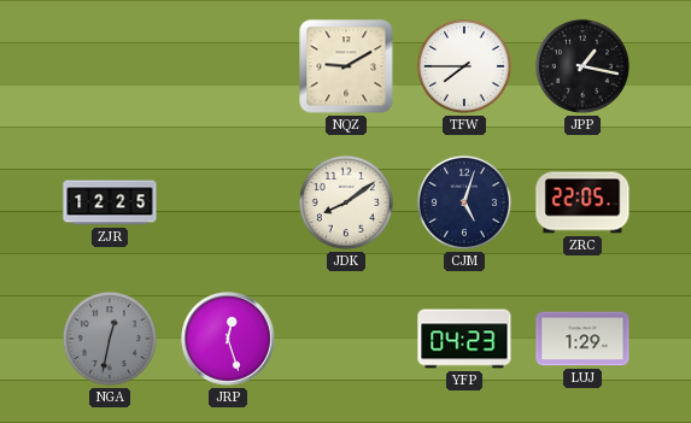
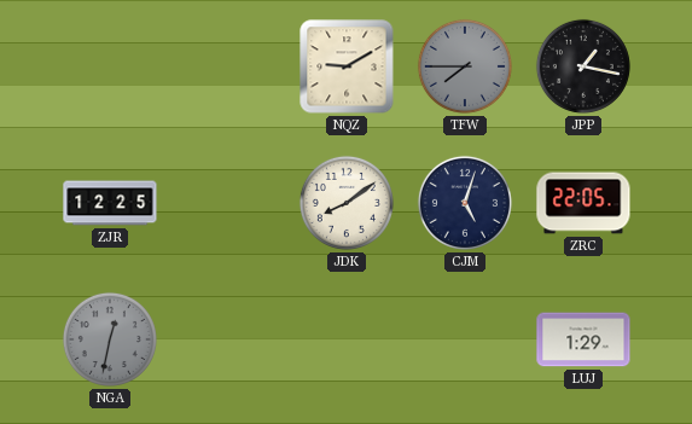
TFW dial: white -> grey (465, 66)
JRP: 12:27 -> none (228, 339)
YFP: 04:23 -> none (464, 339)
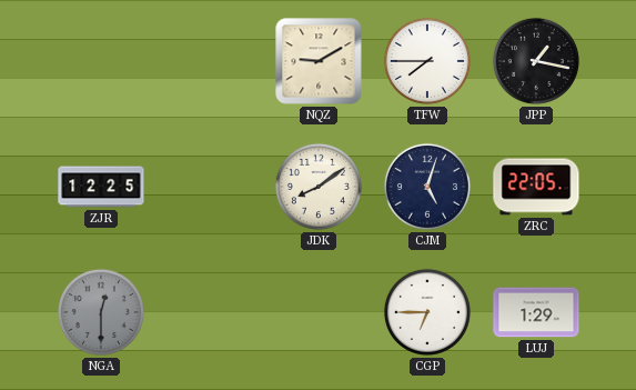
TFW dial: grey -> white (427, 61)
NGA: 12:32 -> 12:30 (101, 312)
CGP: none -> 6:45 (427, 312)
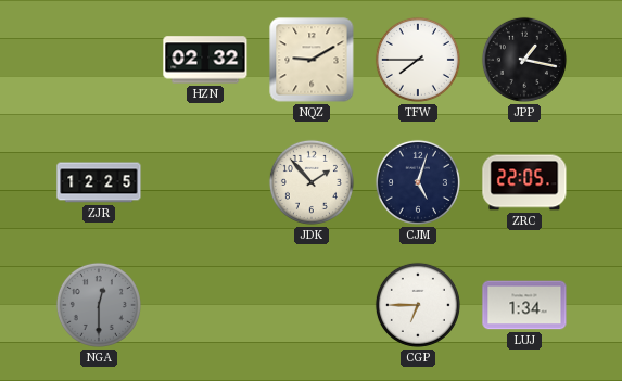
HZN: none -> 02:32 (205, 60)
JDK: 8:09 -> 1:53 (312, 182)
LUJ: 1:29 -> 1:34 (524, 305)
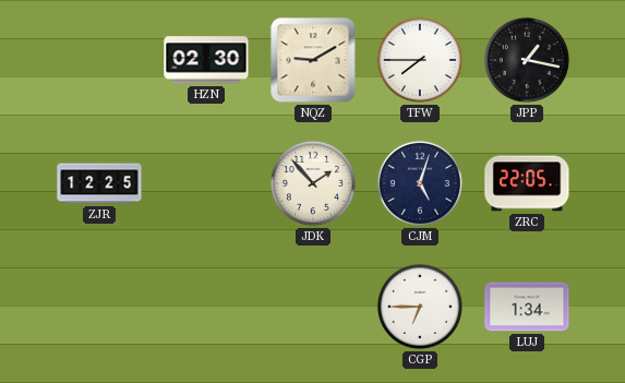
HZN: 02:32 -> 02:30 (206, 60)
NGA: 12:30 -> none (99, 305)
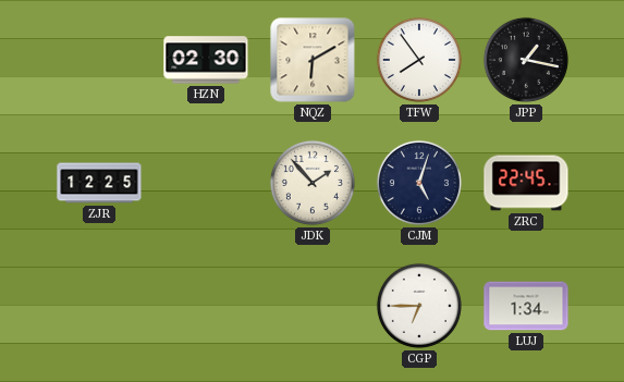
NQZ: 9:10 -> 6:10 (313, 60)
TFW: 7:45 -> 7:54 (419, 60)
ZRC: 22:05 -> 22:45 (526, 183)
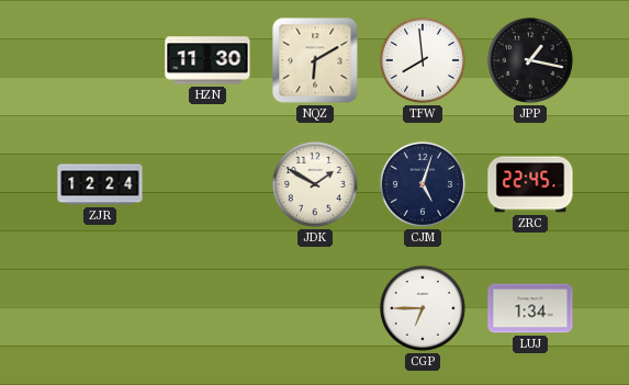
HZN: 02:30 -> 11:30 (207, 60)
TFW: 7:54 -> 7:59 (423, 60)
ZJR: 12:25 -> 12:24 (100, 184)
JDK: 1:53 -> 1:50 (315, 184)
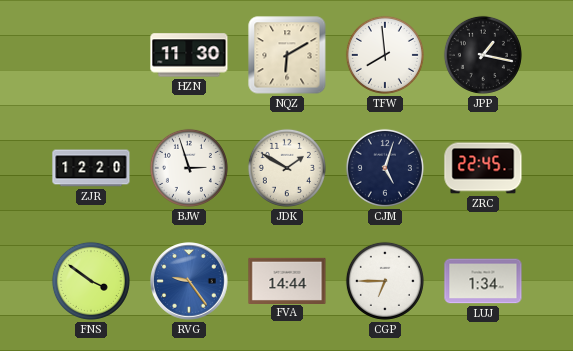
ZJR: 12:24 -> 12:20 (91, 168)
BJW: none -> 2:57 (189, 168)
FNS: none -> 3:51 (91, 281)
RVG: none -> 9:24 (189, 281)
FVA: none -> 14:44 (287, 280)
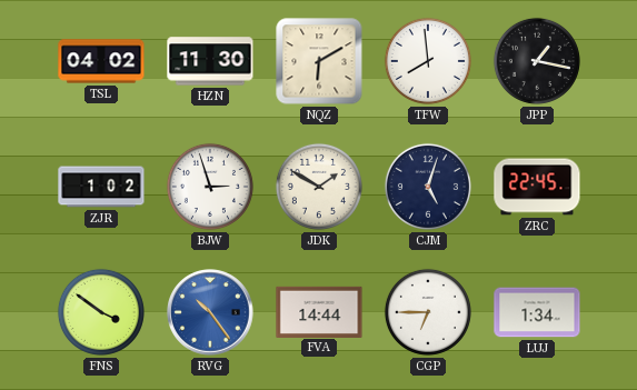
TSL: none -> 04:02 (101, 61)
ZJR: 12:20 -> 1:02 (101, 187)
RVG: 9:24 -> 10:24 (210, 312)
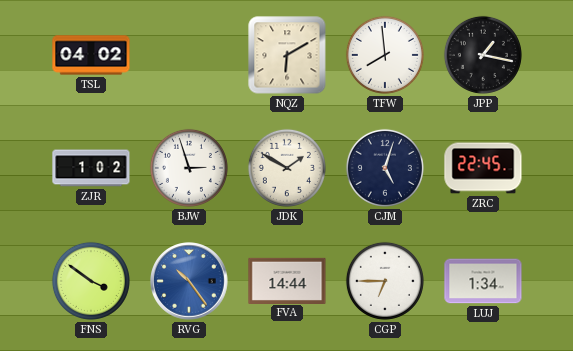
HZN: 11:30 -> none (210, 61)
